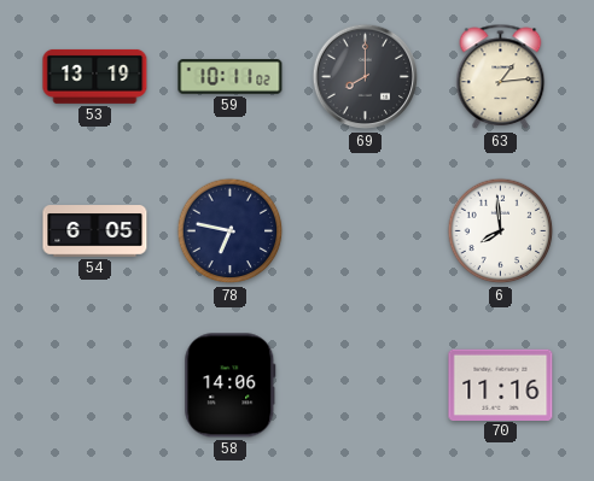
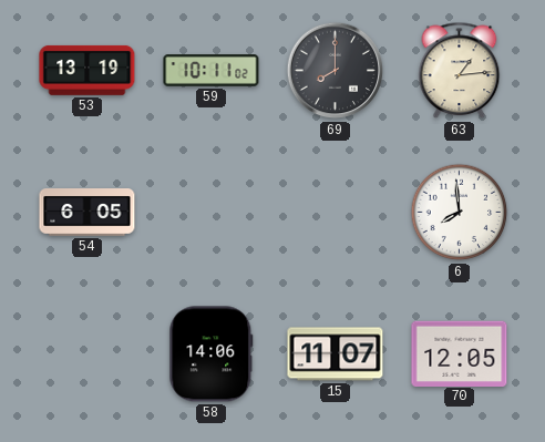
78: 6:47 -> none (231, 231)
15: none -> 11:07 (336, 354)
70: 11:16 -> 12:05 (460, 353)
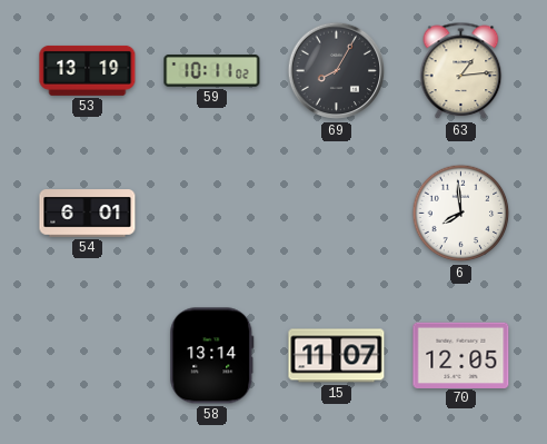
69: 8:00 -> 8:05 (337, 71)
54: 6:05 -> 6:01 (88, 214)
58: 14:06 -> 13:14 (212, 356)
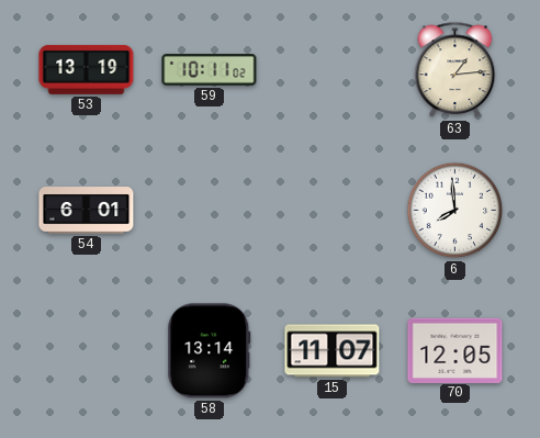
69: 8:05 -> none (337, 71)
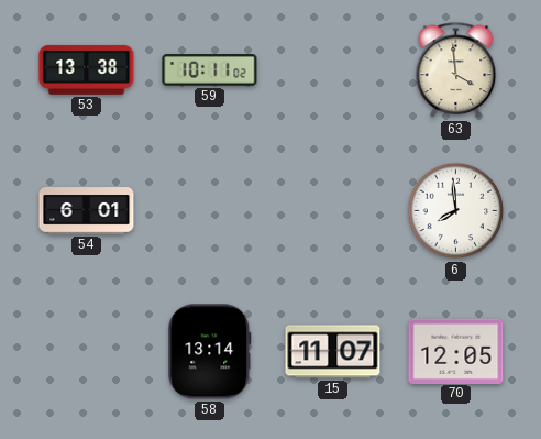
53: 13:19 -> 13:38 (87, 69)
63: 1:14 -> 3:59 (456, 70)
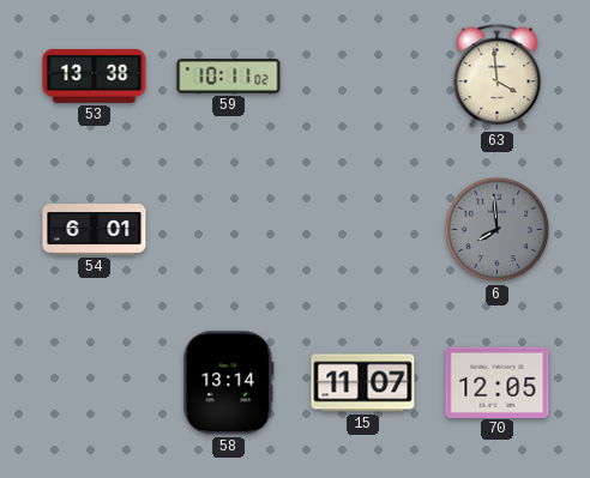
6 dial: white -> grey (498, 230)
